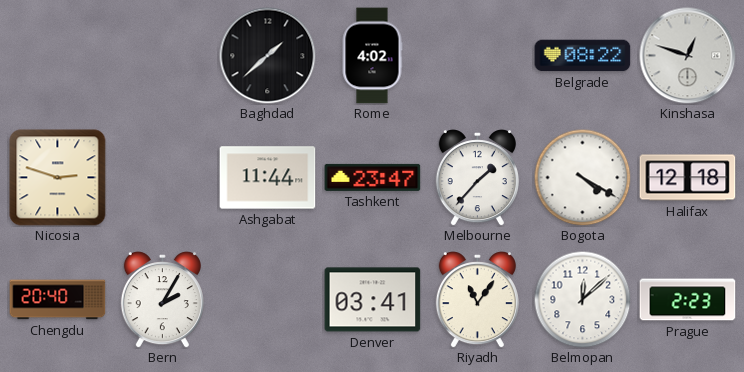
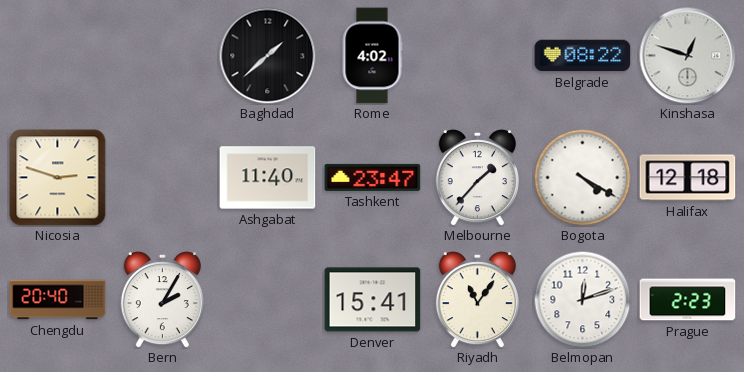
Ashgabat: 11:44 -> 11:40 (268, 178)
Denver: 03:41 -> 15:41 (373, 300)
Belmopan: 12:08 -> 12:12 (582, 299)
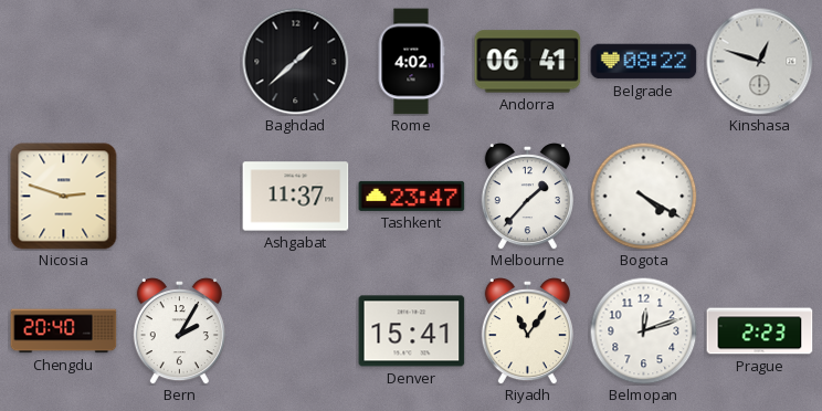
Andorra: none -> 06:41 (528, 62)
Ashgabat: 11:40 -> 11:37 (296, 197)
Halifax: 12:18 -> none (688, 178)
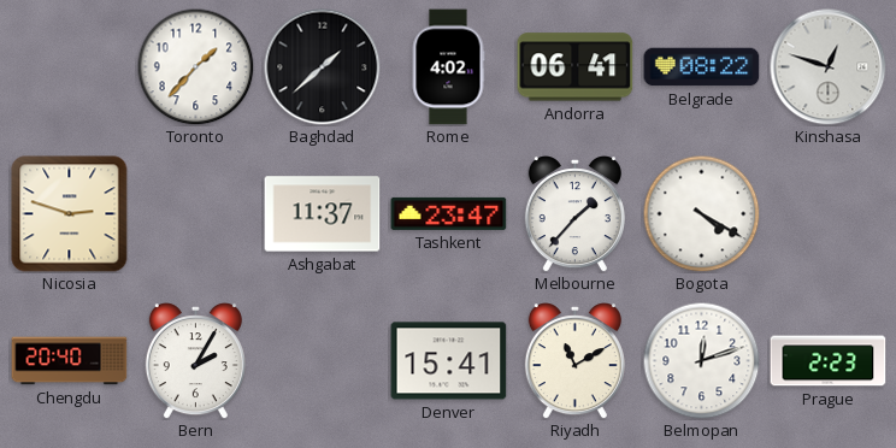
Toronto: none -> 1:37 (195, 66)
Riyadh: 11:06 -> 11:10 (574, 361)
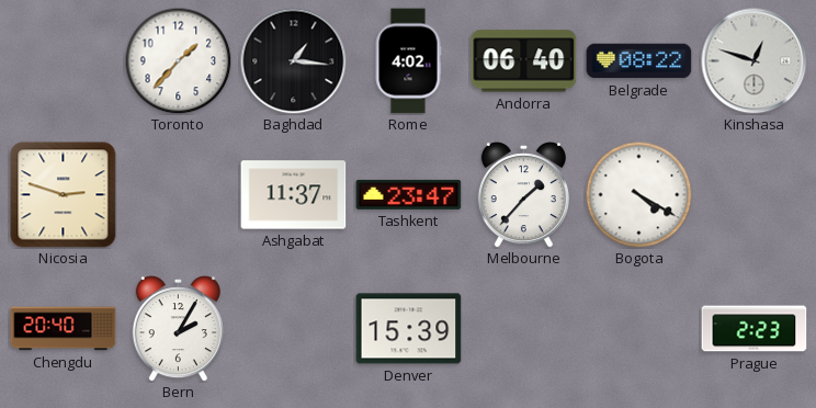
Baghdad: 1:38 -> 1:16 (294, 61)
Andorra: 06:41 -> 06:40 (524, 61)
Denver: 15:41 -> 15:39 (409, 329)
Riyadh: 11:10 -> none (574, 361)
Belmopan: 12:12 -> none (701, 360)
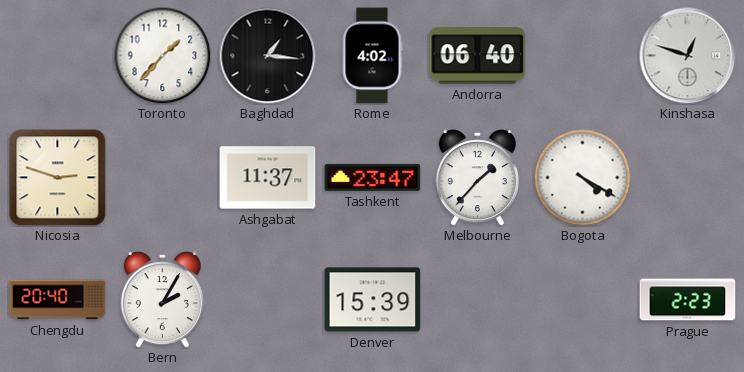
Belgrade: 08:22 -> none (639, 61)
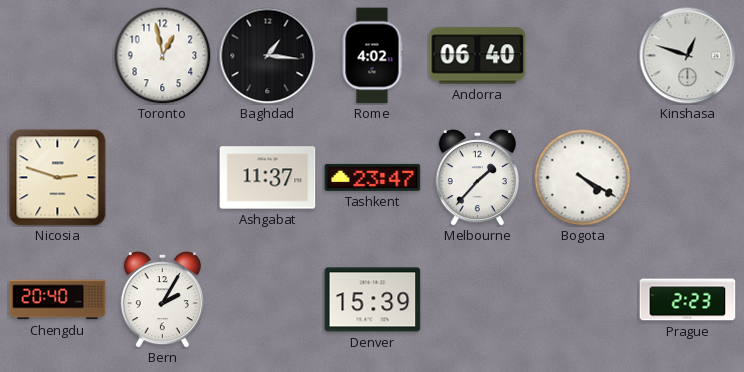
Toronto: 1:37 -> 12:58 (162, 55)
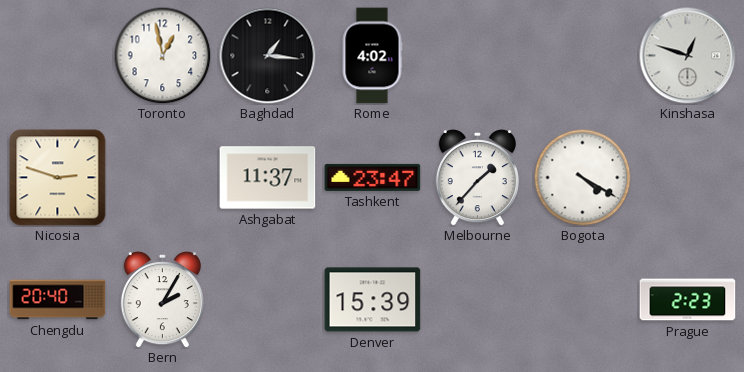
Andorra: 06:40 -> none (478, 56)
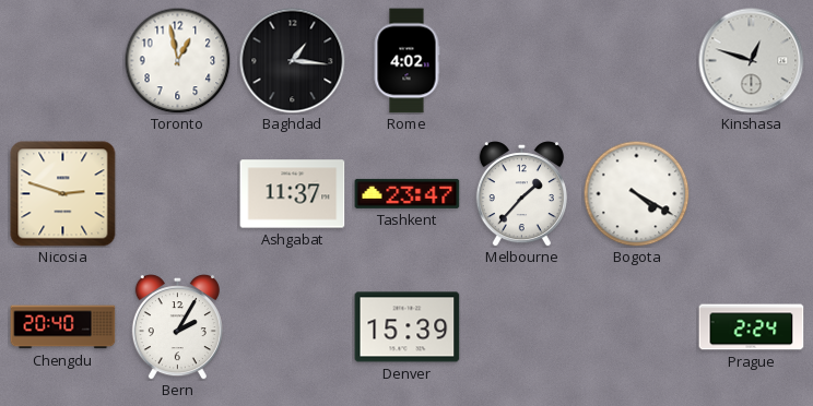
Prague: 2:23 -> 2:24 (752, 327)
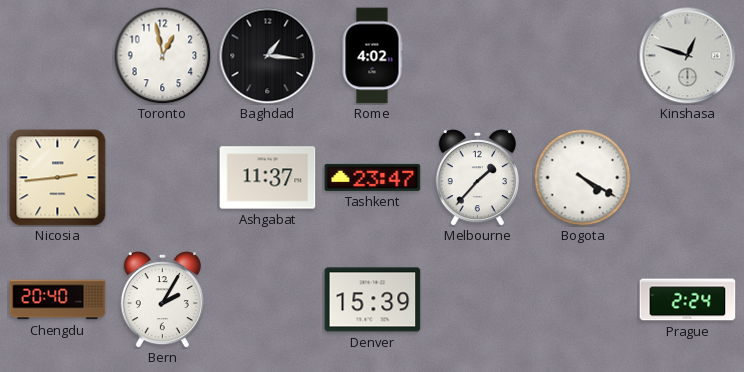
Nicosia: 2:48 -> 2:44 (58, 178)
